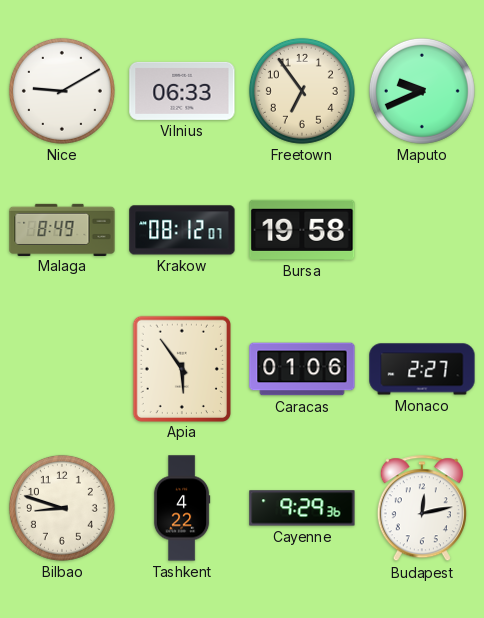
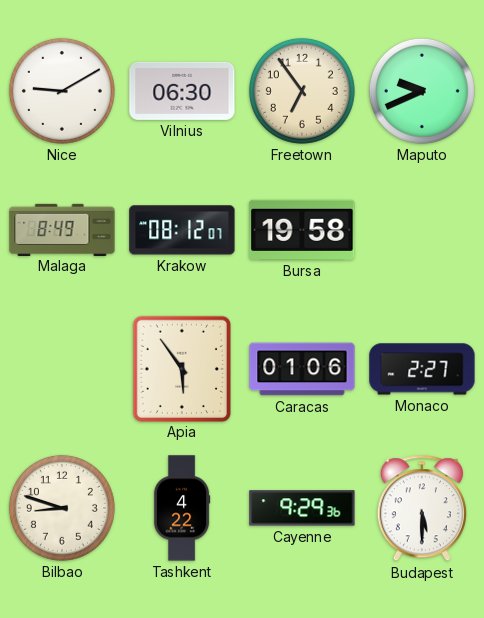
Vilnius: 06:33 -> 06:30 (182, 91)
Budapest: 12:13 -> 5:30 (422, 509)
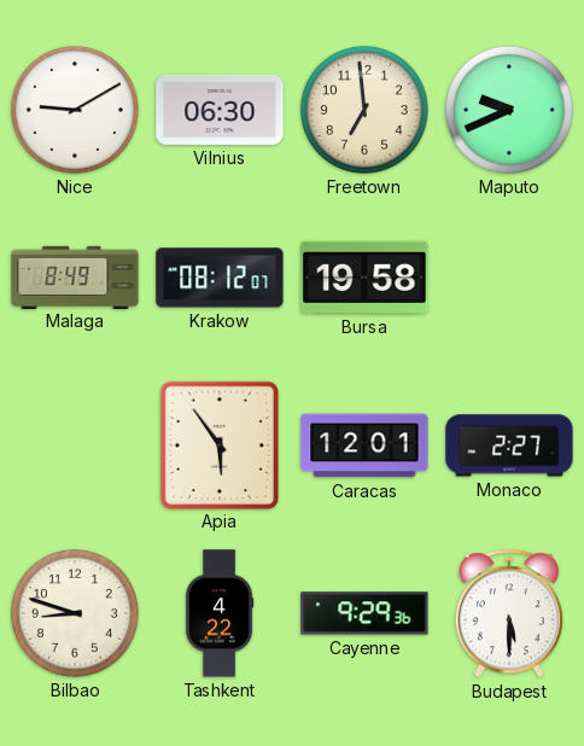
Freetown: 6:54 -> 6:59 (364, 110)
Caracas: 01:06 -> 12:01 (364, 445)
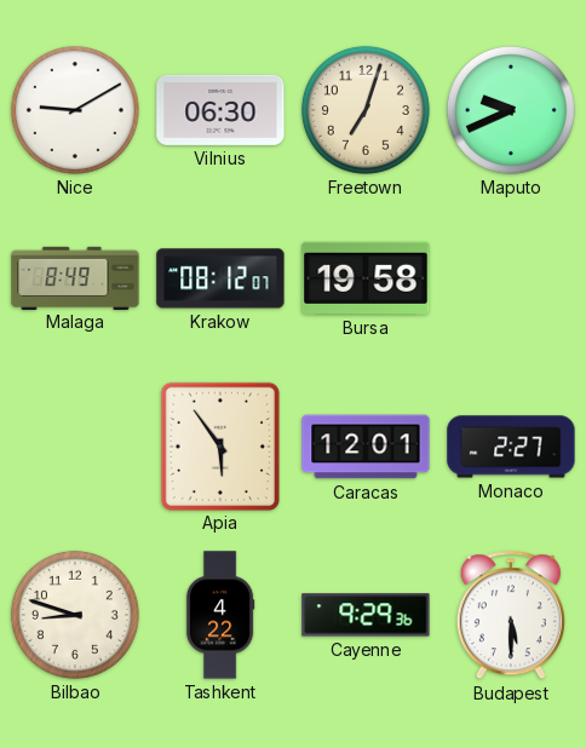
Freetown: 6:59 -> 7:03 (366, 110)
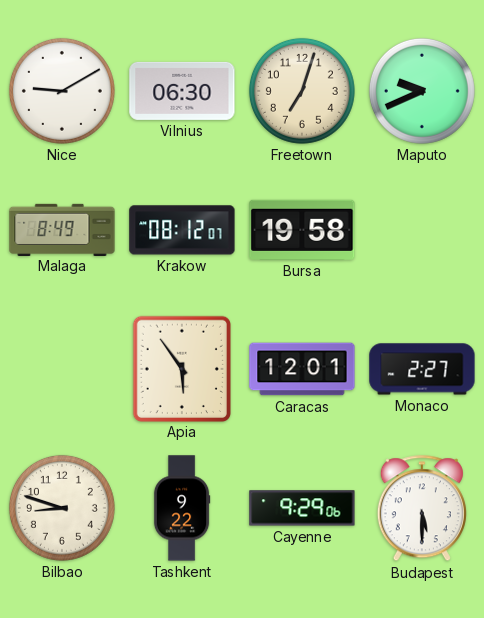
Tashkent: 4:22 -> 9:22 (182, 508)
Cayenne: 9:29:36 -> 9:29:06 (302, 508)
